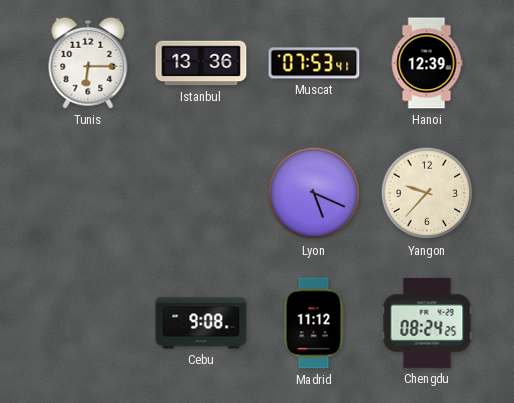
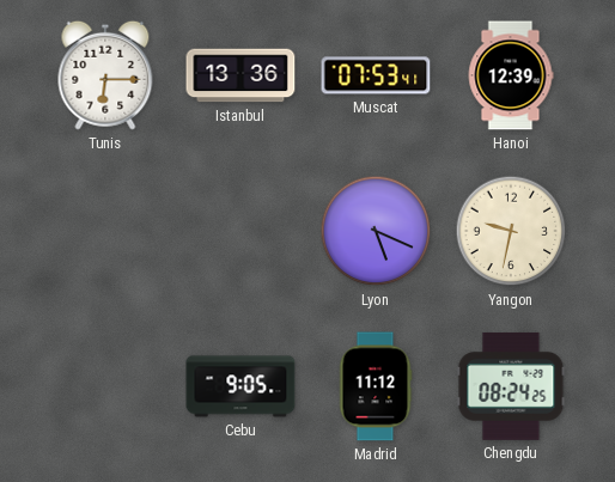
Yangon: 9:37 -> 9:32 (511, 231)
Cebu: 9:08 -> 9:05 (240, 386)
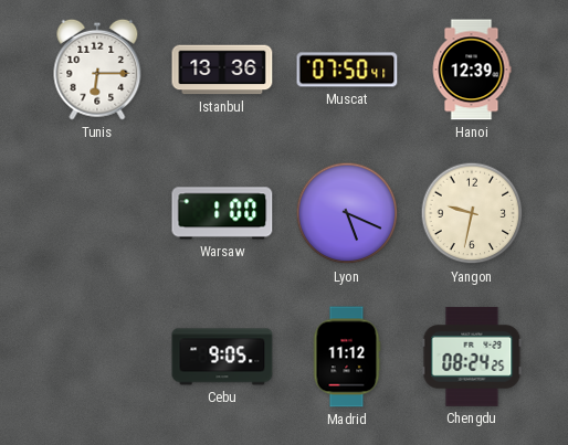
Muscat: 07:53 -> 07:50 (347, 70)
Warsaw: none -> 1:00 (222, 213)
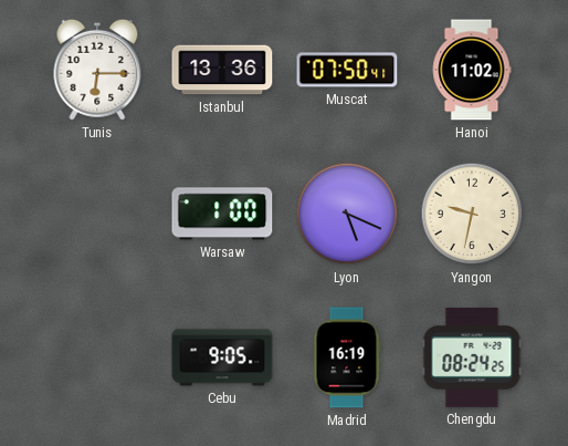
Hanoi: 12:39 -> 11:02 (472, 70)
Madrid: 11:12 -> 16:19 (347, 357)
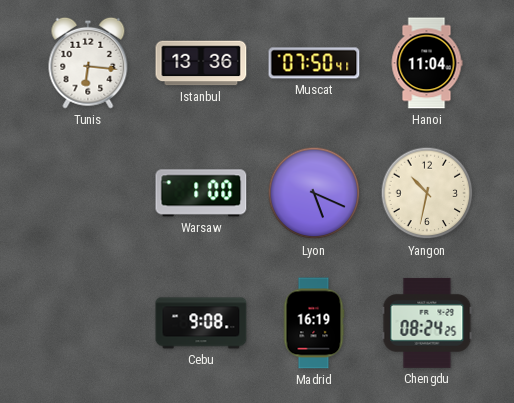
Tunis: 6:15 -> 6:16 (88, 63)
Hanoi: 11:02 -> 11:04 (427, 63)
Yangon: 9:32 -> 10:32 (427, 193)
Cebu: 9:05 -> 9:08 (201, 323)
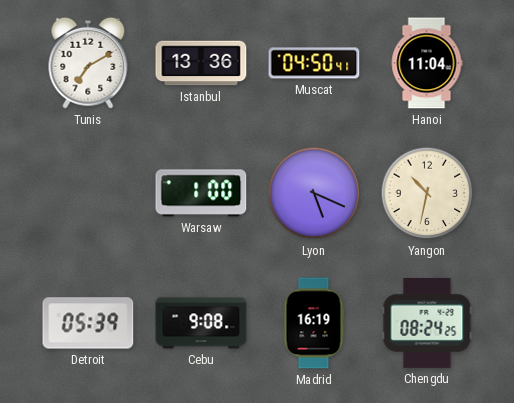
Tunis: 6:16 -> 7:10 (88, 63)
Muscat: 07:50 -> 04:50 (314, 63)
Detroit: none -> 05:39 (88, 323)
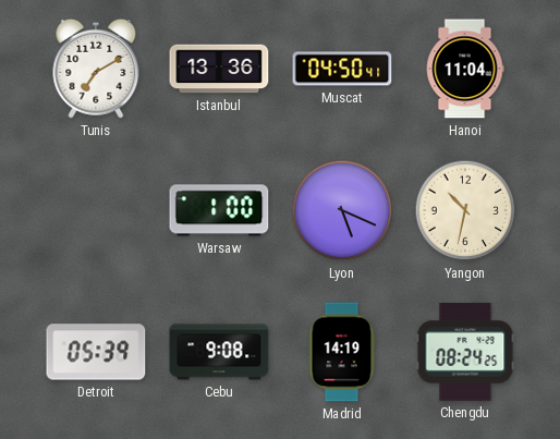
Madrid: 16:19 -> 14:19 (342, 352)
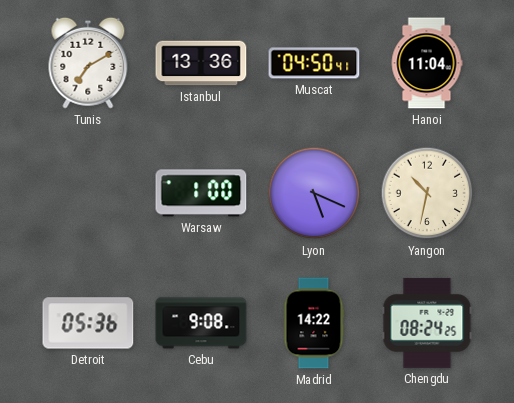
Detroit: 05:39 -> 05:36 (88, 323)
Madrid: 14:19 -> 14:22 (314, 323)
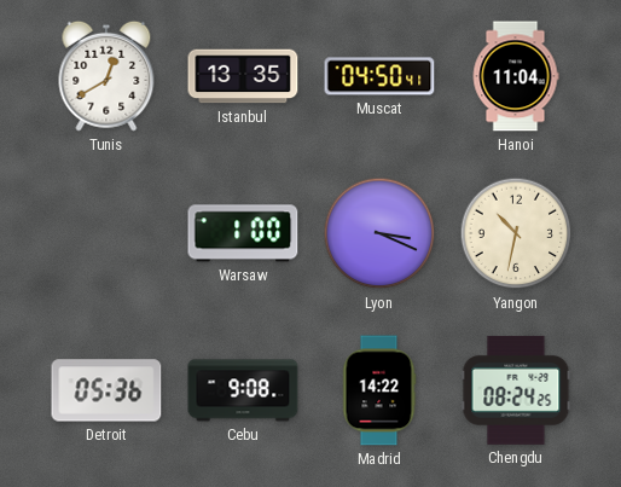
Tunis: 7:10 -> 12:40 (106, 76)
Istanbul: 13:36 -> 13:35 (243, 76)
Lyon: 5:19 -> 3:19 (379, 233)
